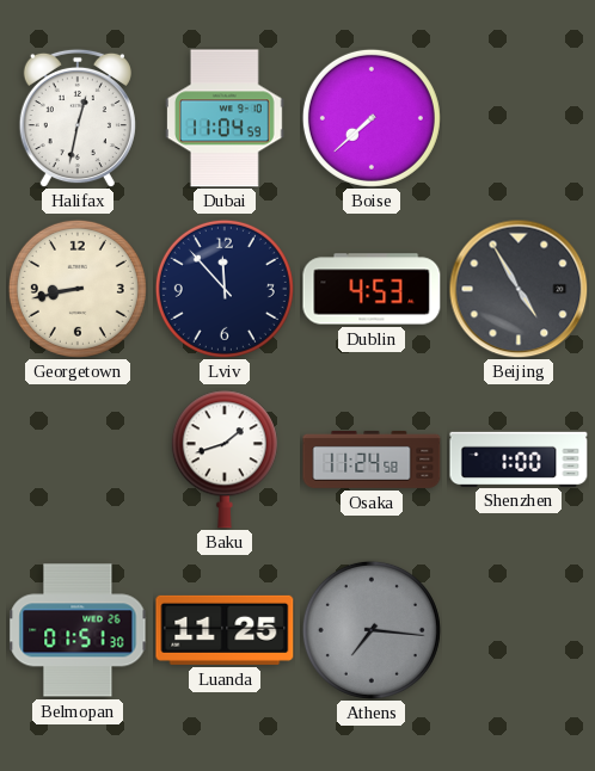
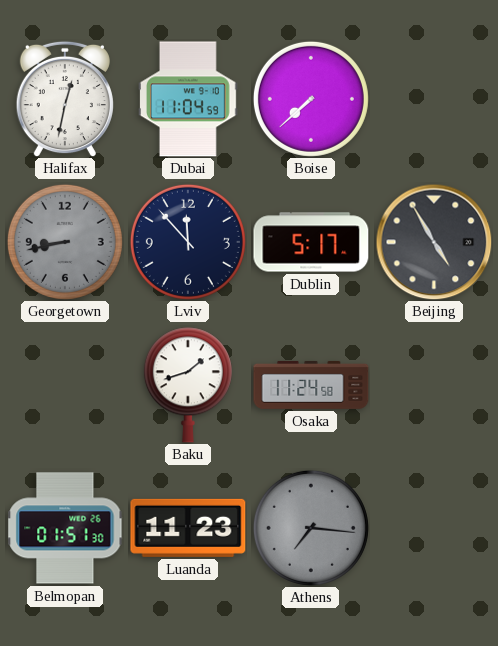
Georgetown dial: cream -> grey (65, 242)
Dublin: 4:53 -> 5:17 (311, 242)
Shenzhen: 1:00 -> none (519, 458)
Luanda: 11:25 -> 11:23 (188, 528)
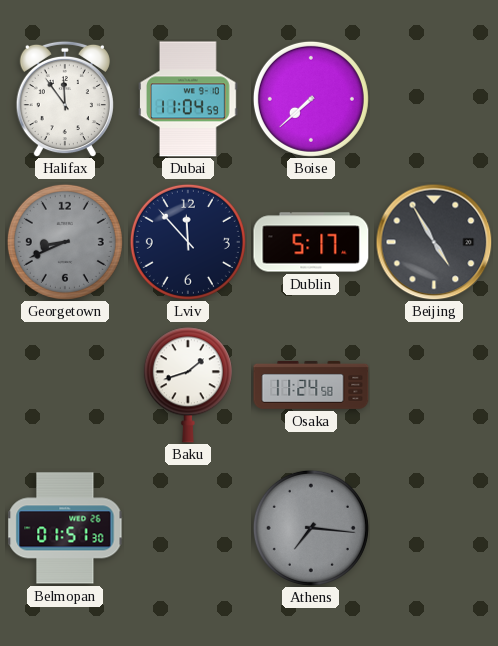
Halifax: 12:32 -> 11:54 (65, 99)
Georgetown: 8:43 -> 8:41 (65, 242)
Luanda: 11:23 -> none (188, 528)
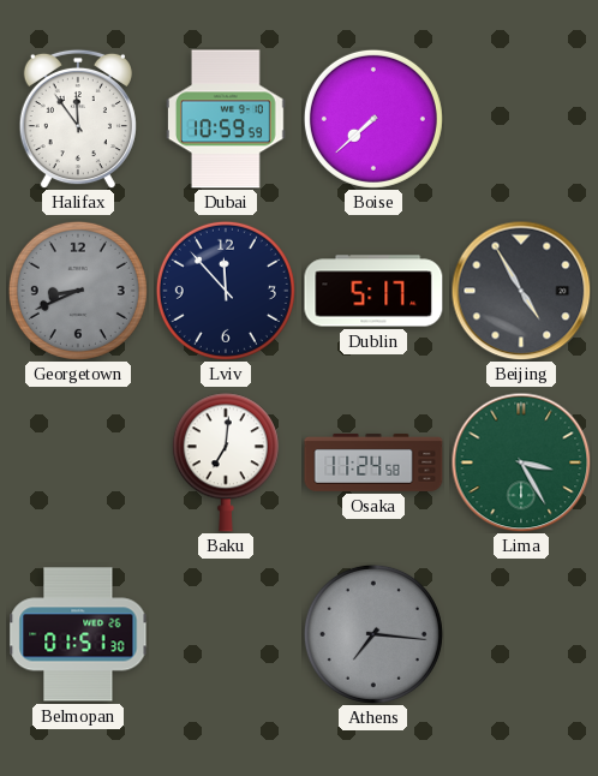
Dubai: 11:04 -> 10:59 (227, 119)
Baku: 1:42 -> 7:01 (226, 462)
Lima: none -> 3:25 (521, 462)
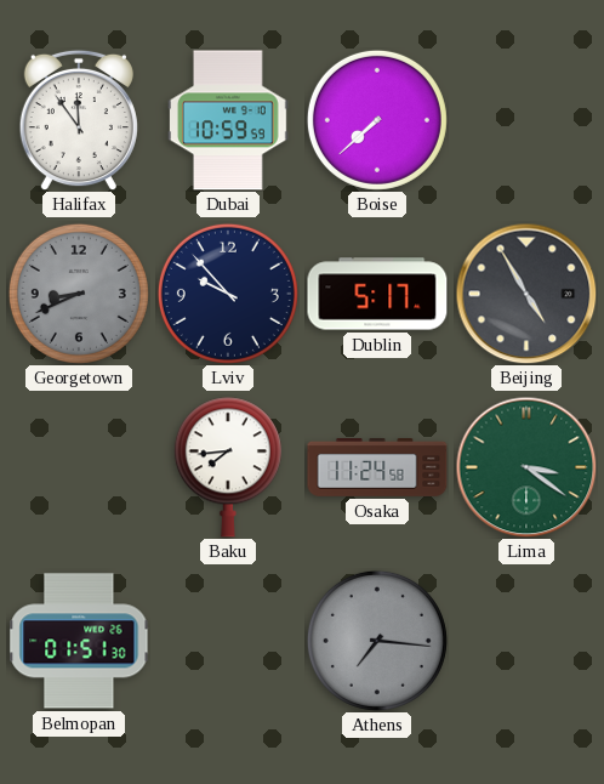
Lviv: 11:53 -> 9:53 (228, 294)
Baku: 7:01 -> 7:44 (228, 467)
Lima: 3:25 -> 3:21 (526, 467)
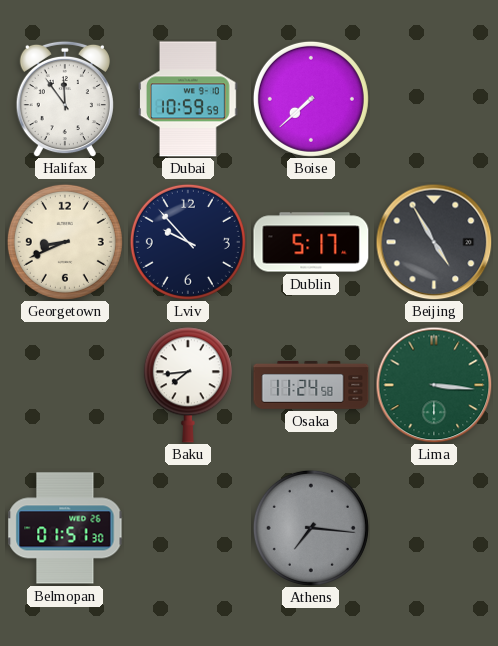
Georgetown dial: grey -> cream (65, 242)
Lima: 3:21 -> 3:16 (434, 385)
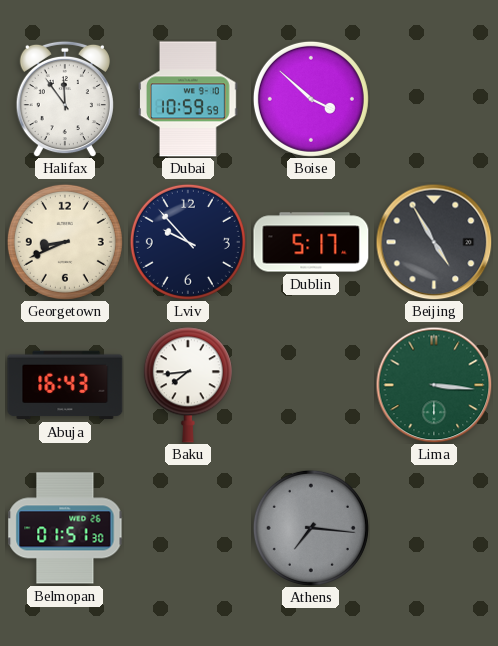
Boise: 7:38 -> 3:52 (311, 99)
Abuja: none -> 16:43 (65, 385)
Osaka: 11:24 -> none (311, 385)
